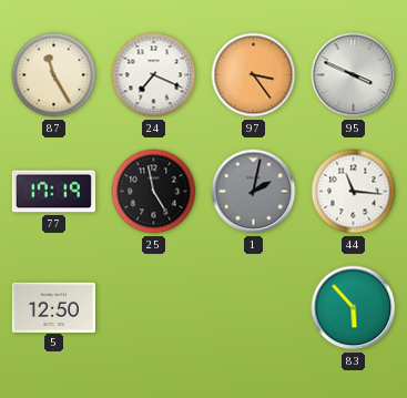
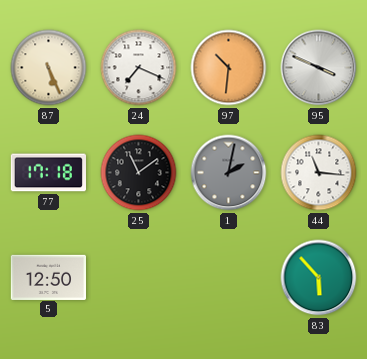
87: 11:25 -> 5:26 (49, 68)
97: 3:24 -> 10:31 (229, 68)
77: 17:19 -> 17:18 (48, 173)
25: 4:58 -> 11:09 (139, 173)
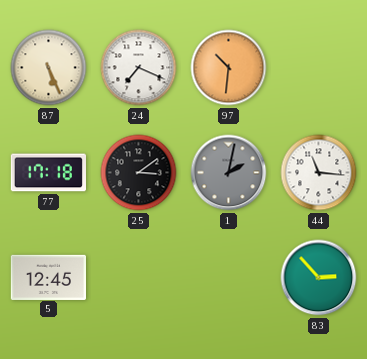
95: 3:49 -> none (319, 68)
25: 11:09 -> 3:09 (139, 173)
5: 12:50 -> 12:45 (48, 277)
83: 5:53 -> 2:53 (319, 278)
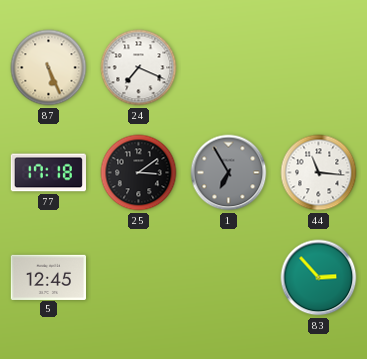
97: 10:31 -> none (229, 68)
1: 2:02 -> 6:55 (229, 173)
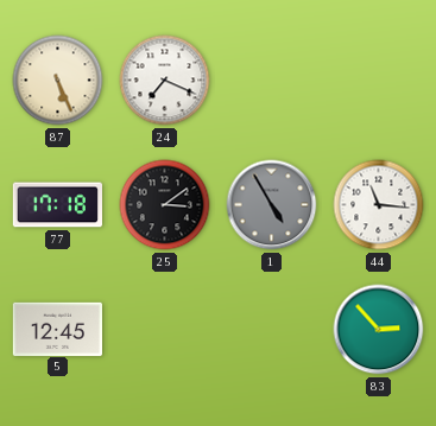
1: 6:55 -> 4:55 (272, 205)
